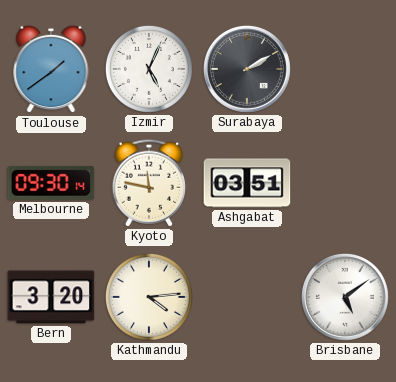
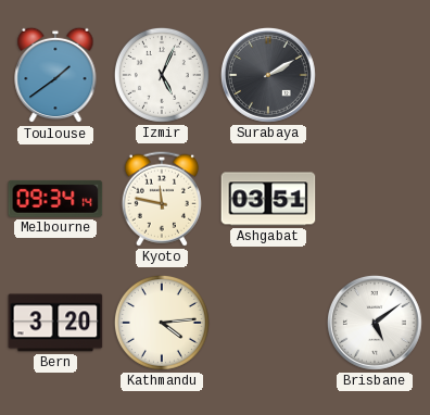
Melbourne: 09:30 -> 09:34 (55, 199)
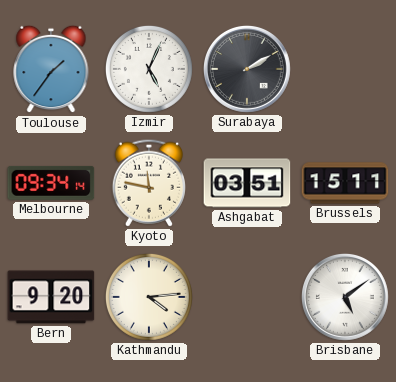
Toulouse: 1:39 -> 1:36 (51, 69)
Brussels: none -> 15:11 (345, 183)
Bern: 3:20 -> 9:20 (51, 297)
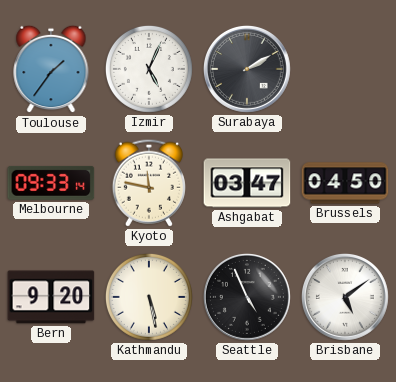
Melbourne: 09:34 -> 09:33 (51, 183)
Ashgabat: 03:51 -> 03:47 (247, 183)
Brussels: 15:11 -> 04:50 (345, 183)
Kathmandu: 4:14 -> 5:28 (149, 297)
Seattle: none -> 4:56 (247, 297)
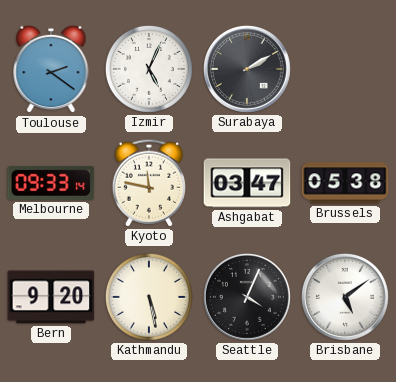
Toulouse: 1:36 -> 2:21 (51, 69)
Brussels: 04:50 -> 05:38 (345, 183)
Seattle: 4:56 -> 4:04 (247, 297)
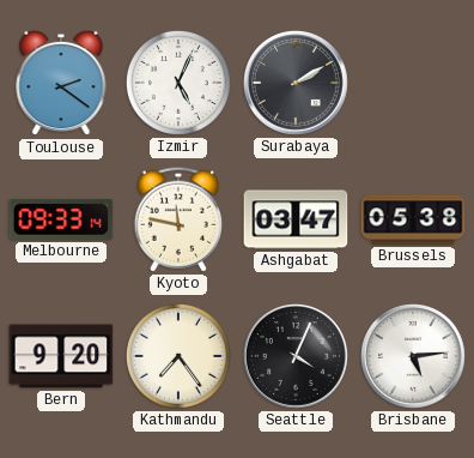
Kathmandu: 5:28 -> 7:24 (178, 356)
Brisbane: 5:09 -> 5:14 (413, 356)
